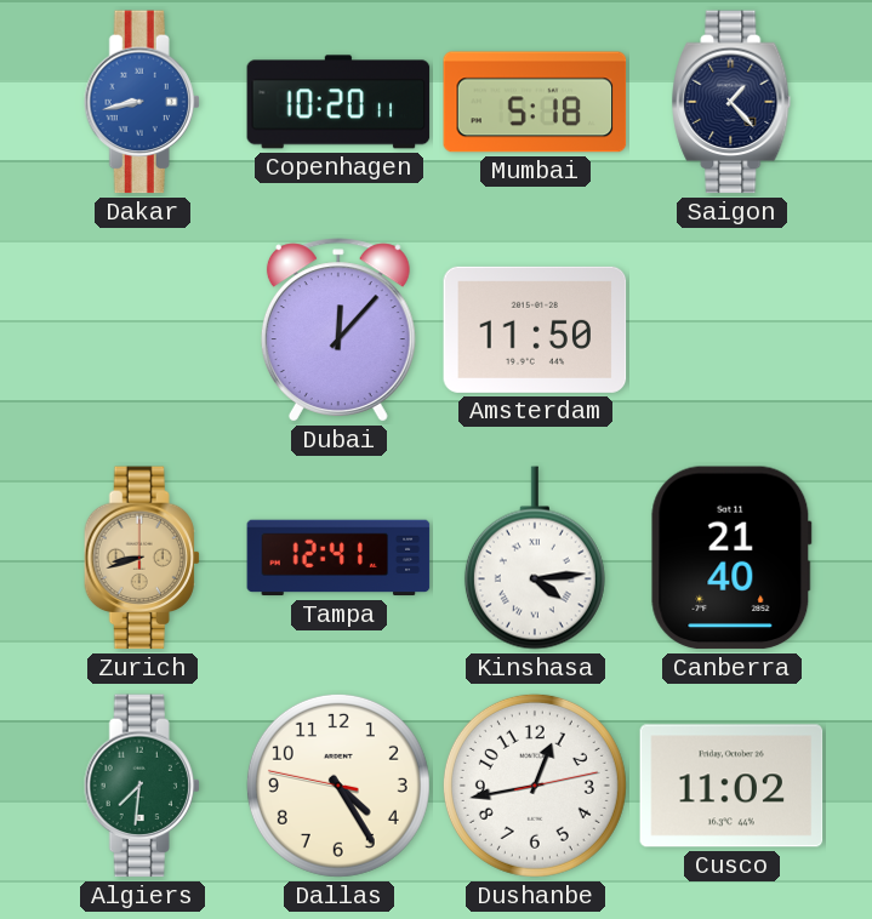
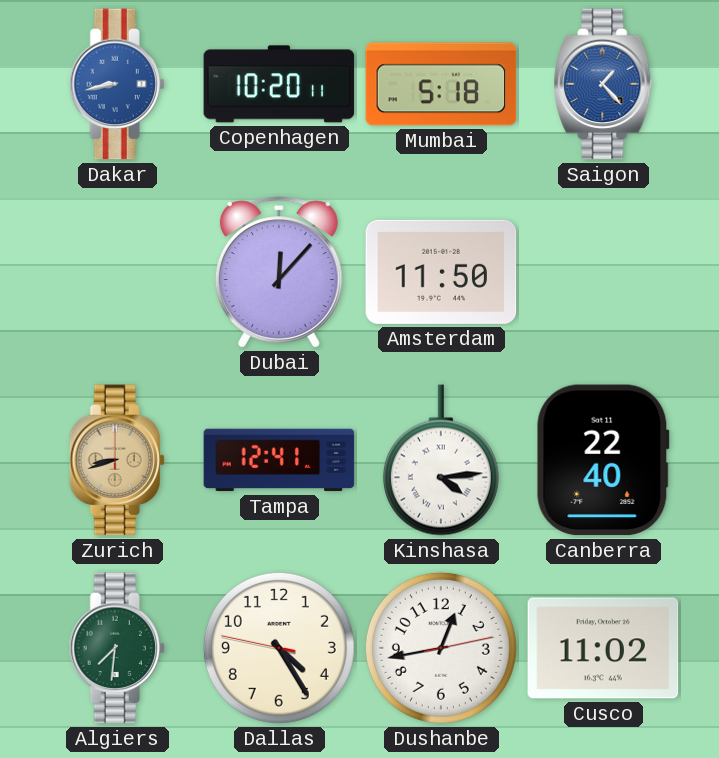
Saigon dial: navy -> blue (603, 84)
Canberra: 21:40 -> 22:40 (603, 460)
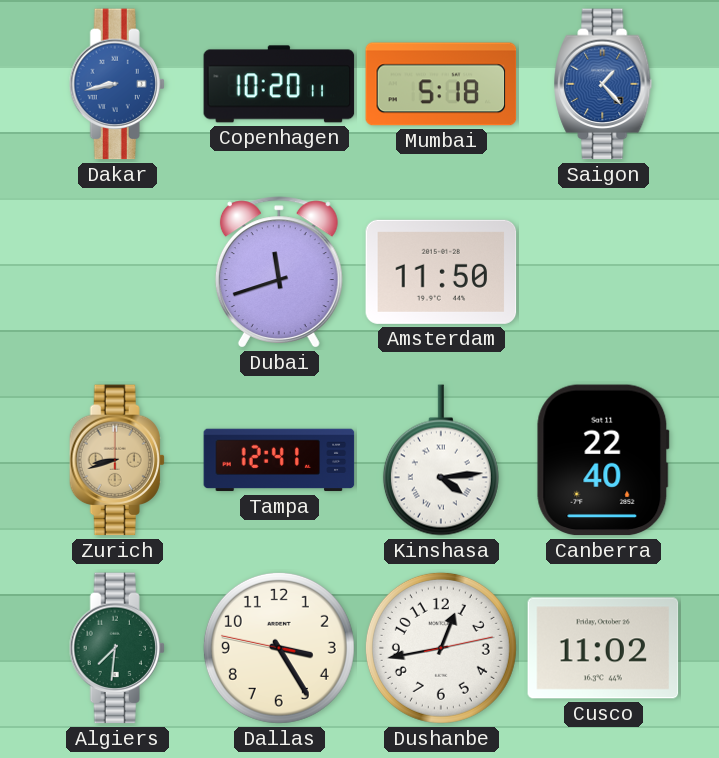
Dubai: 12:07 -> 11:42 (279, 272)
Dallas: 4:24 -> 3:24 (279, 648)
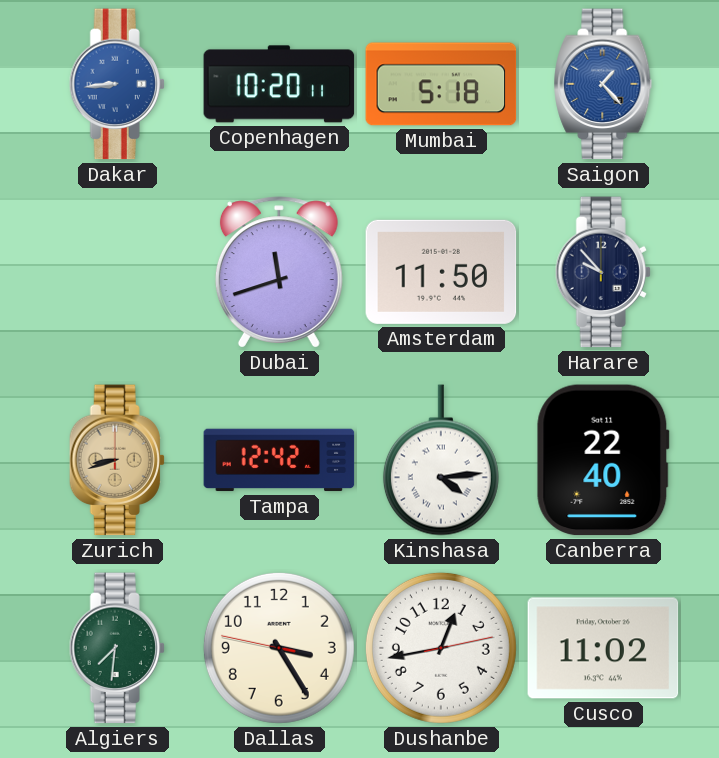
Dakar: 8:43 -> 8:44 (117, 84)
Harare: none -> 9:53 (603, 272)
Tampa: 12:41 -> 12:42 (279, 460)
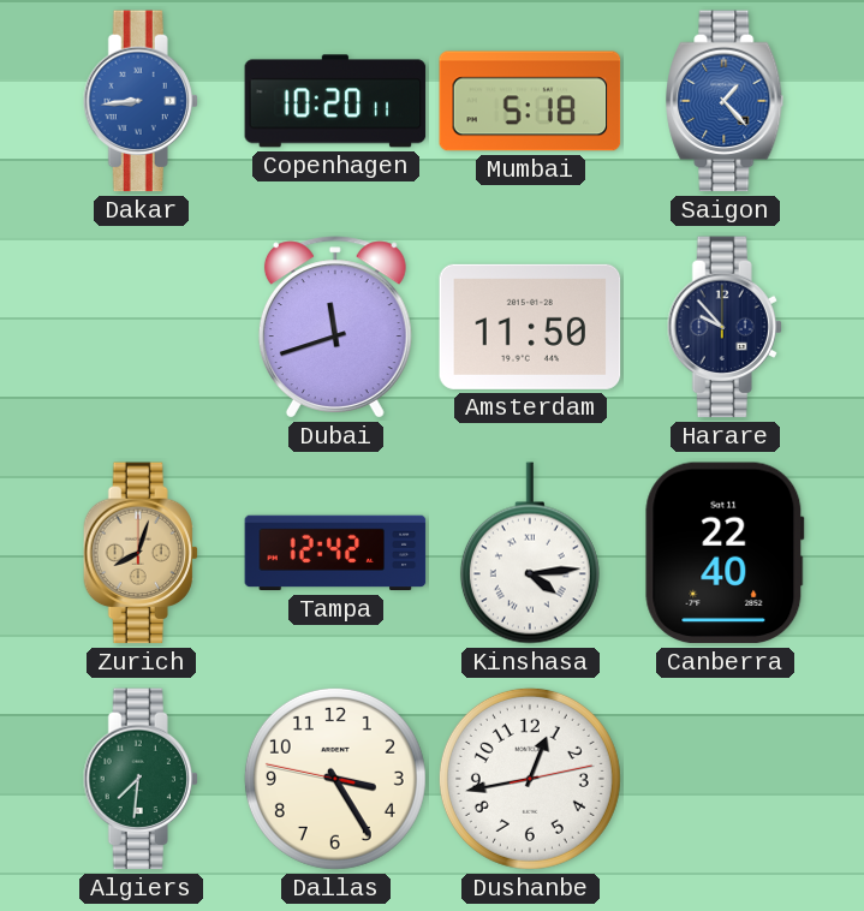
Zurich: 8:42 -> 8:03 (141, 553)
Cusco: 11:02 -> none (603, 648)
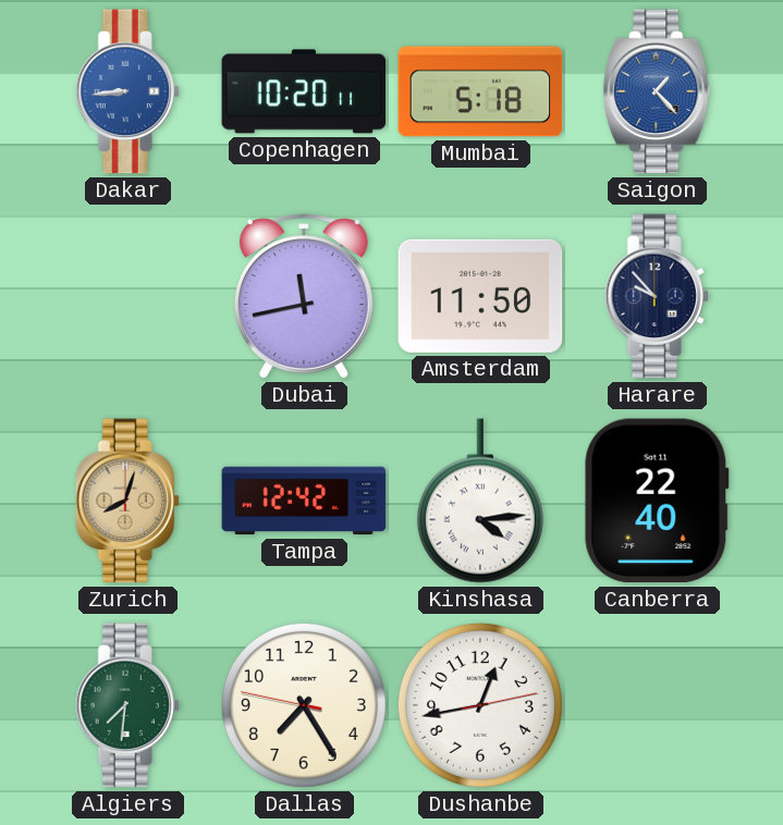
Dubai: 11:42 -> 11:43 (304, 296)
Dallas: 3:24 -> 7:24 (304, 705)
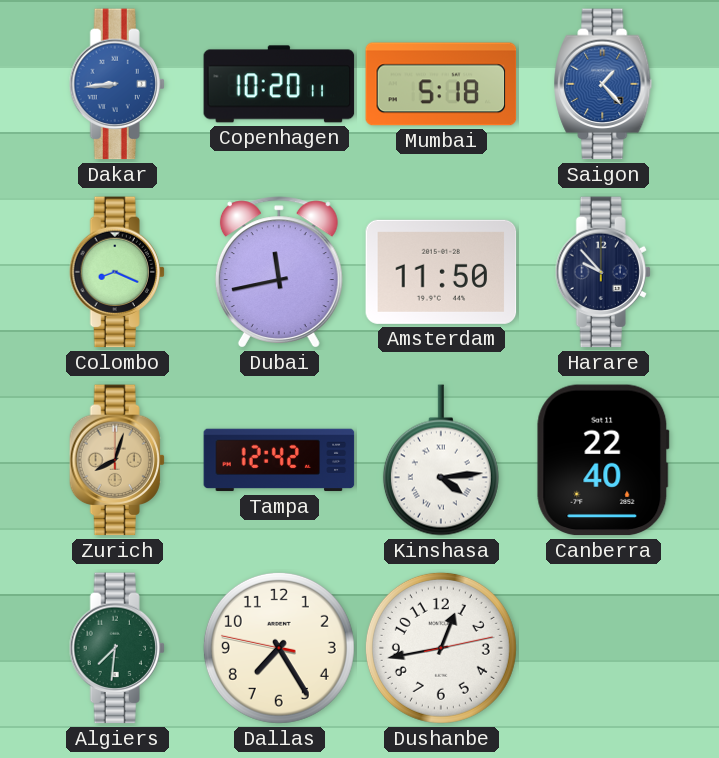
Colombo: none -> 8:19 (117, 272)
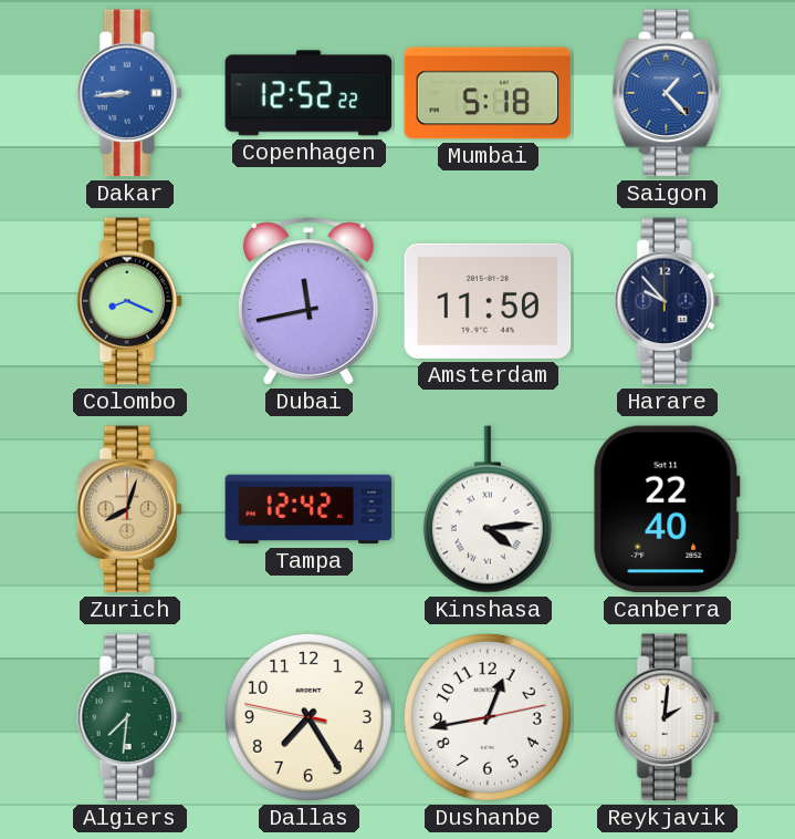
Copenhagen: 10:20 -> 12:52 (308, 93)
Reykjavik: none -> 2:01 (667, 717)
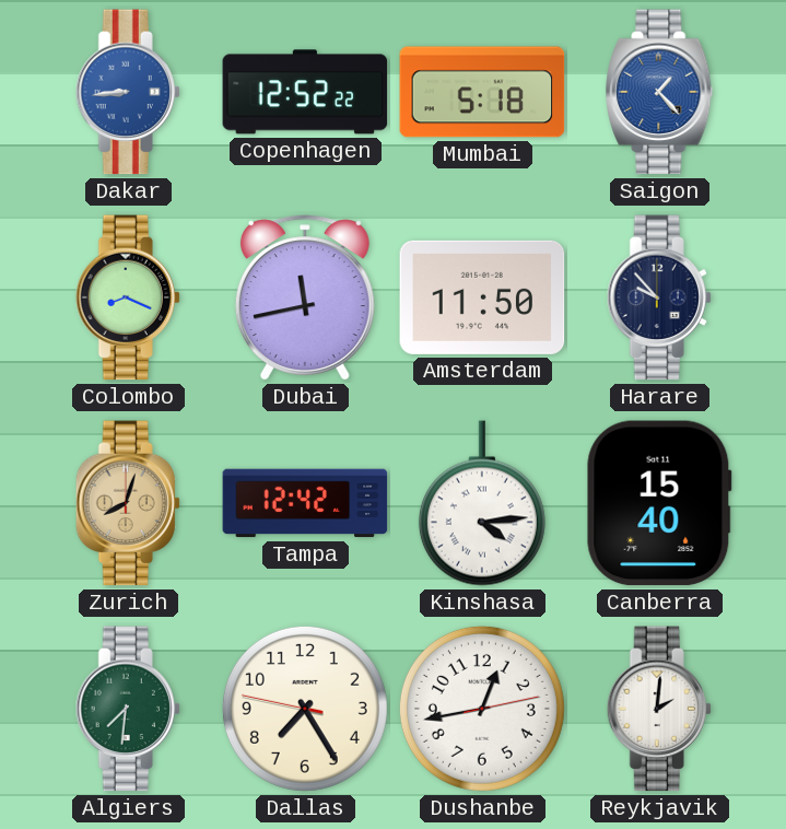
Canberra: 22:40 -> 15:40 (659, 503)
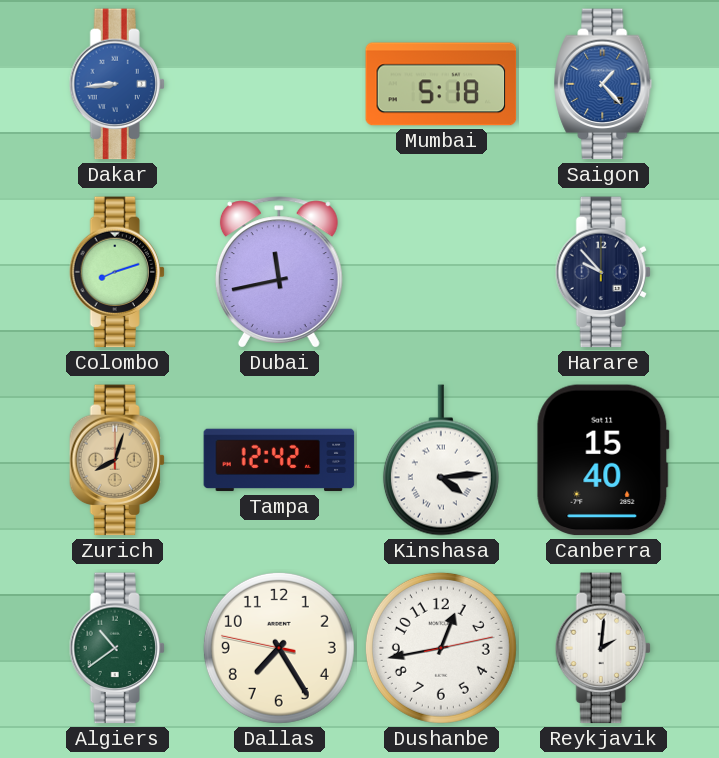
Copenhagen: 12:52 -> none (305, 92)
Colombo: 8:19 -> 8:12 (117, 272)
Amsterdam: 11:50 -> none (482, 297)
Algiers: 7:31 -> 10:39 (117, 648)
